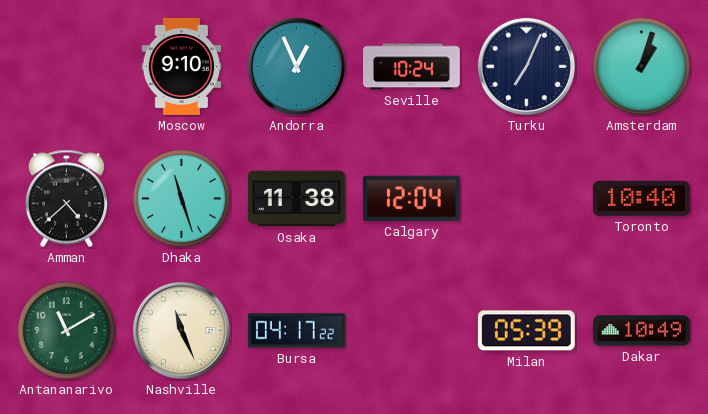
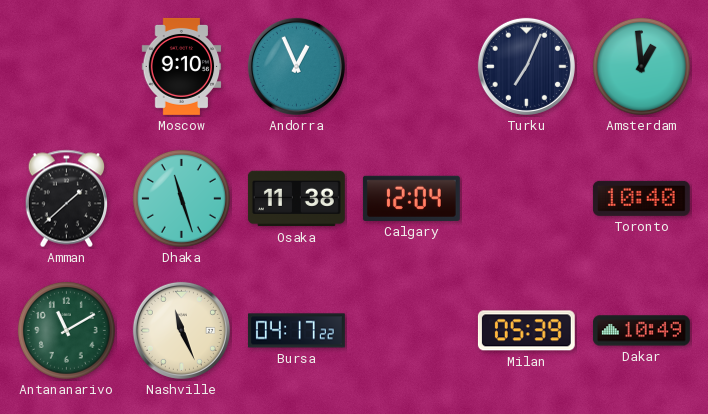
Seville: 10:24 -> none (412, 67)
Amsterdam: 1:03 -> 12:59 (641, 66)
Amman: 4:38 -> 1:38 (66, 199)
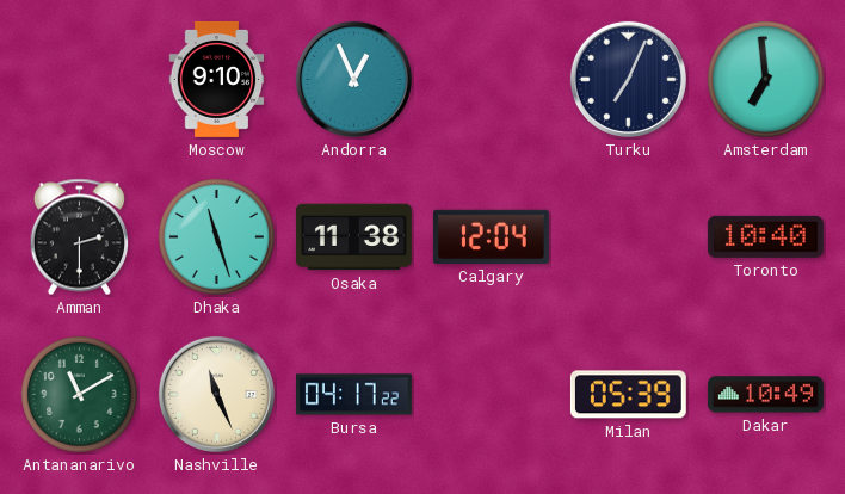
Amsterdam: 12:59 -> 6:59 (765, 79)
Amman: 1:38 -> 2:30 (79, 237)
